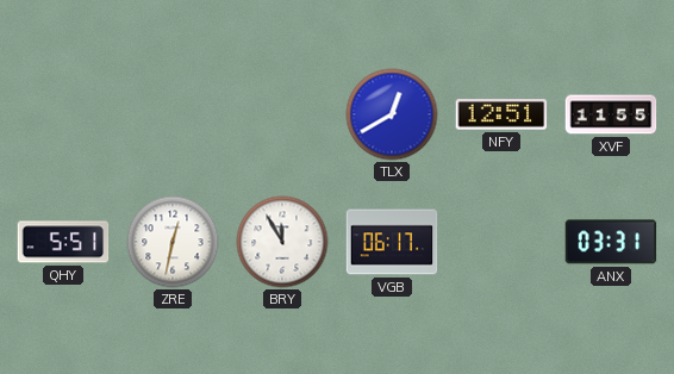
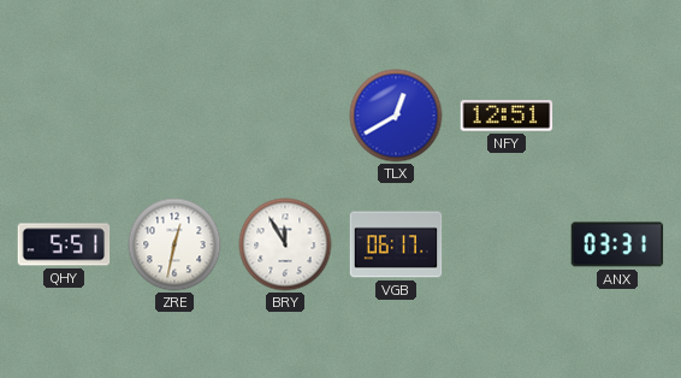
XVF: 11:55 -> none (611, 114)
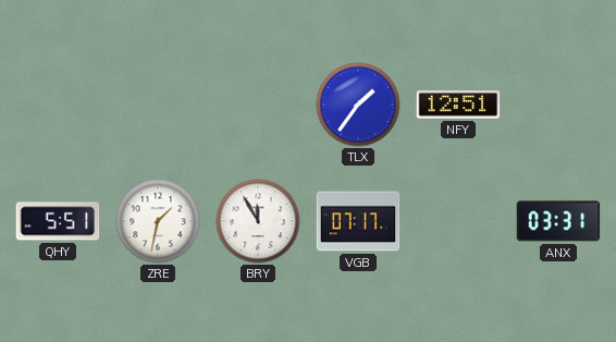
TLX: 12:40 -> 1:36 (358, 105)
ZRE: 12:32 -> 1:32 (158, 221)
VGB: 06:17 -> 07:17 (358, 221)
